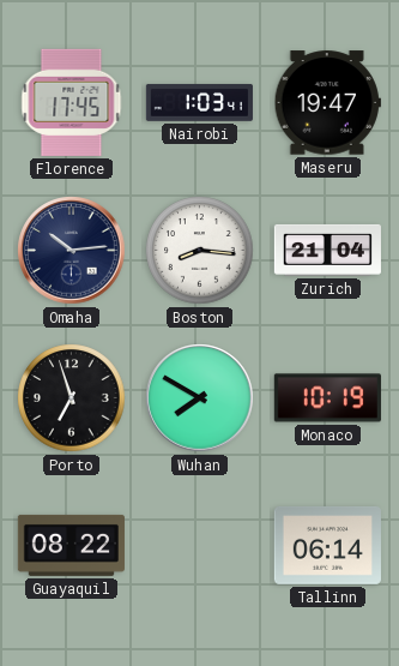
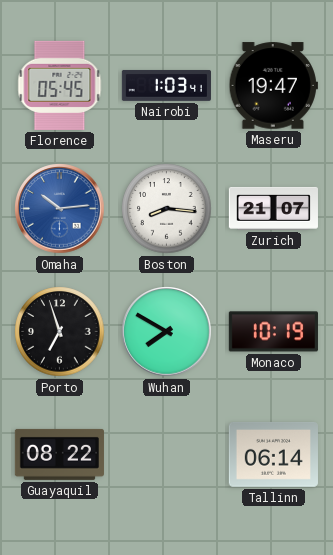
Florence: 17:45 -> 05:45 (60, 85)
Omaha dial: navy -> blue (60, 209)
Zurich: 21:04 -> 21:07 (273, 208)
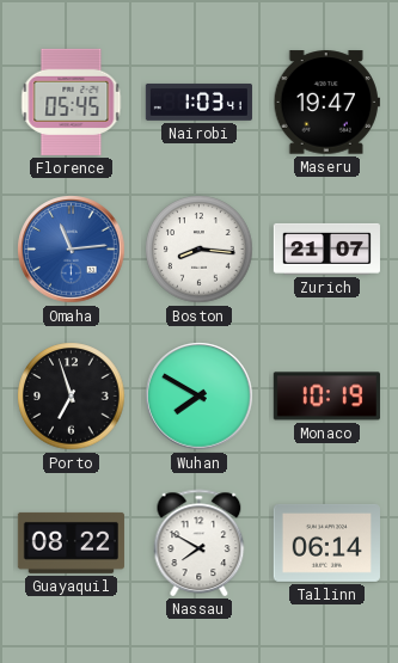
Omaha: 10:14 -> 11:14 (72, 250)
Nassau: none -> 7:50 (200, 542)
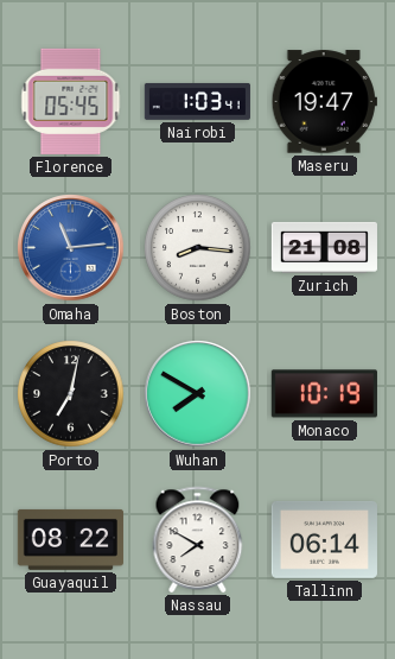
Zurich: 21:07 -> 21:08 (324, 247)
Porto: 6:57 -> 7:02 (71, 394)
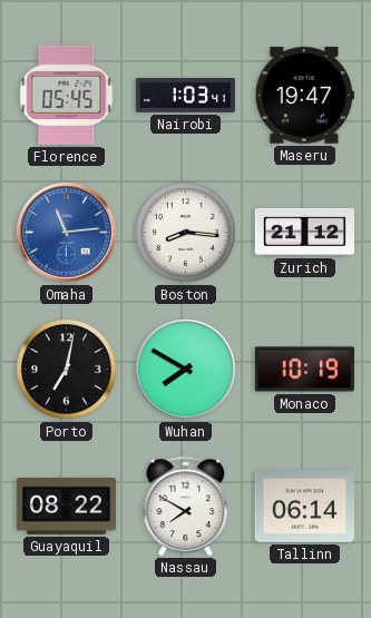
Zurich: 21:08 -> 21:12 (304, 232)
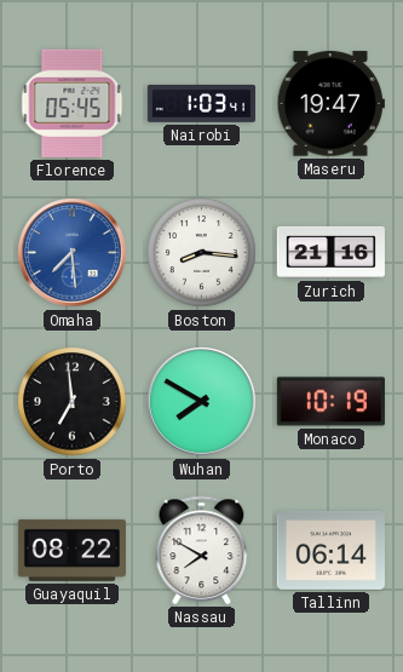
Omaha: 11:14 -> 7:29 (73, 253)
Zurich: 21:12 -> 21:16 (330, 252)
Porto: 7:02 -> 6:59 (73, 402)
